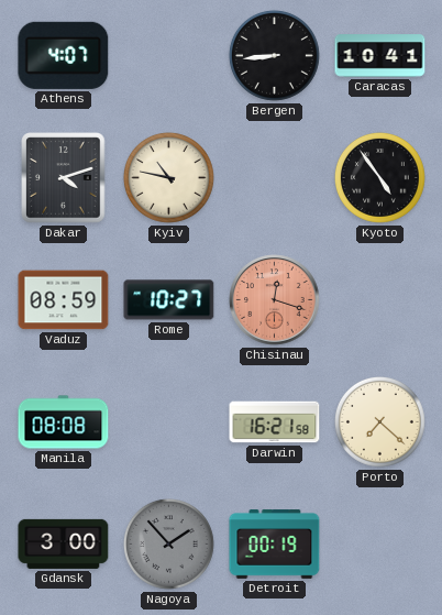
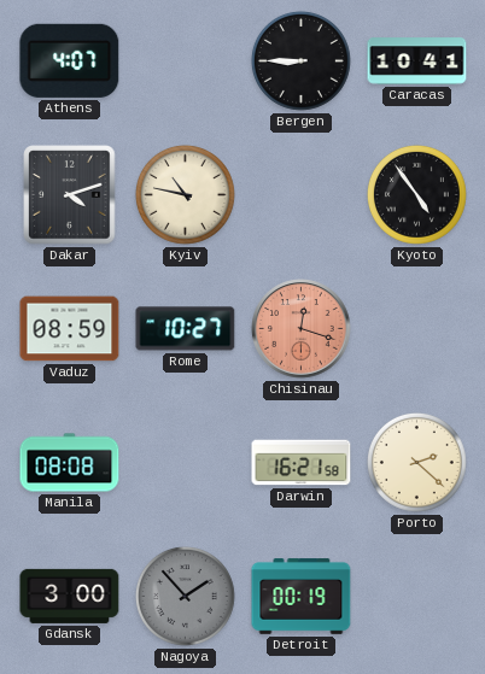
Bergen: 8:44 -> 8:45 (300, 60)
Porto: 7:22 -> 2:22 (416, 462)
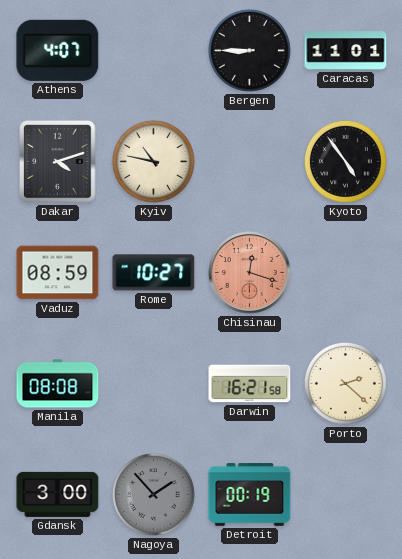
Caracas: 10:41 -> 11:01 (346, 51)
